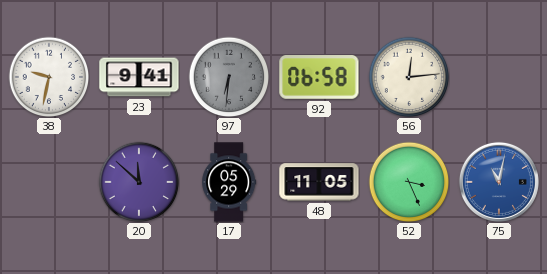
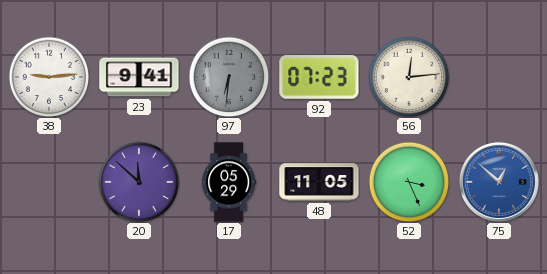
38: 9:32 -> 9:14 (49, 77)
92: 06:58 -> 07:23 (319, 77)
75: 11:02 -> 12:52 (499, 182)
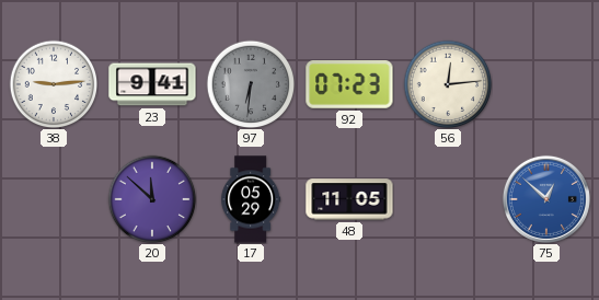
52: 3:26 -> none (409, 182)
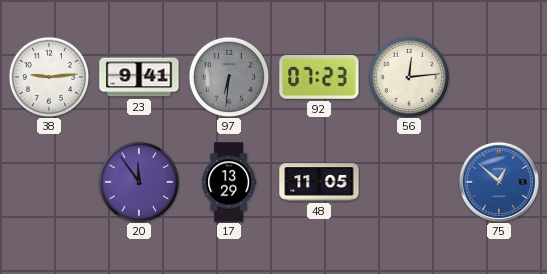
20: 11:52 -> 11:54 (139, 182)
17: 05:29 -> 13:29 (229, 182)
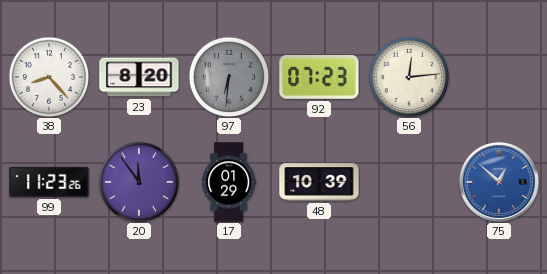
38: 9:14 -> 8:23 (49, 77)
23: 9:41 -> 8:20 (139, 77)
99: none -> 11:23 (49, 182)
17: 13:29 -> 01:29 (229, 182)
48: 11:05 -> 10:39 (319, 182)
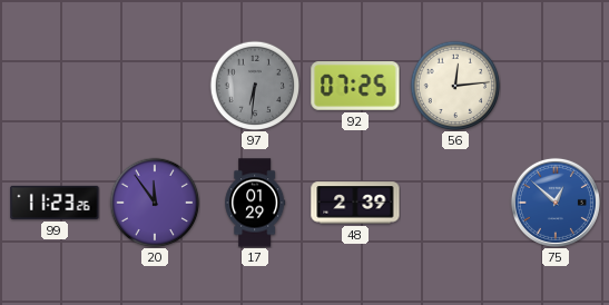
38: 8:23 -> none (49, 77)
23: 8:20 -> none (139, 77)
92: 07:23 -> 07:25 (355, 86)
48: 10:39 -> 2:39 (355, 203)
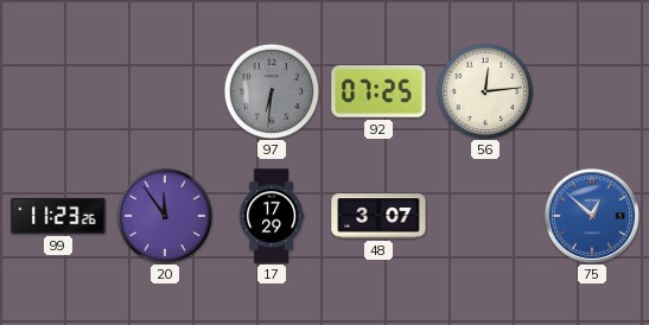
17: 01:29 -> 17:29 (272, 216)
48: 2:39 -> 3:07 (378, 216)
